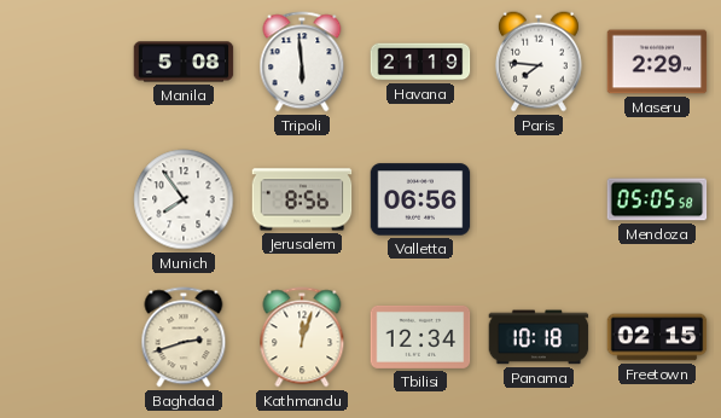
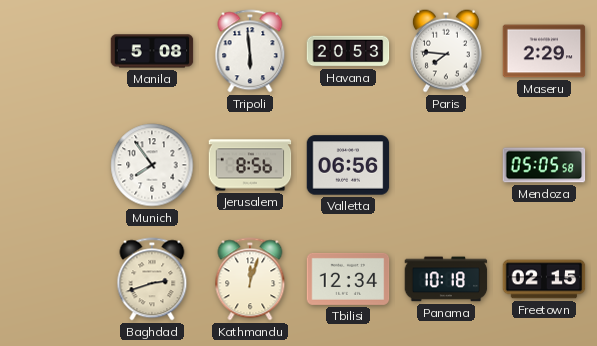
Havana: 21:19 -> 20:53 (348, 51)
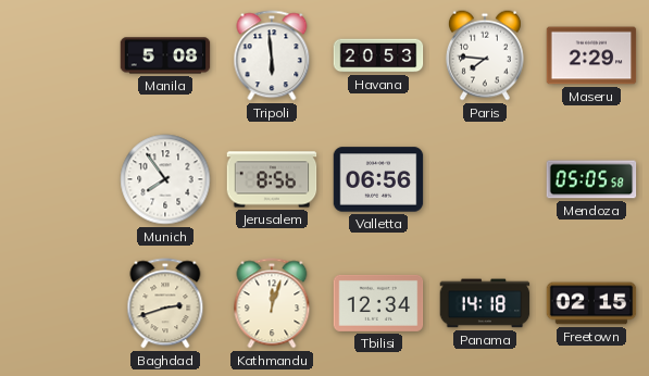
Panama: 10:18 -> 14:18 (485, 303)
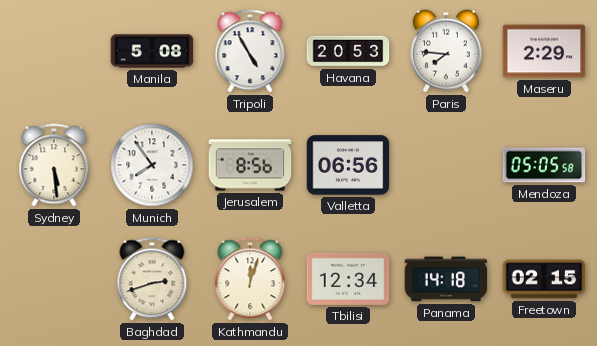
Tripoli: 5:59 -> 4:55 (250, 51)
Sydney: none -> 5:29 (54, 165)
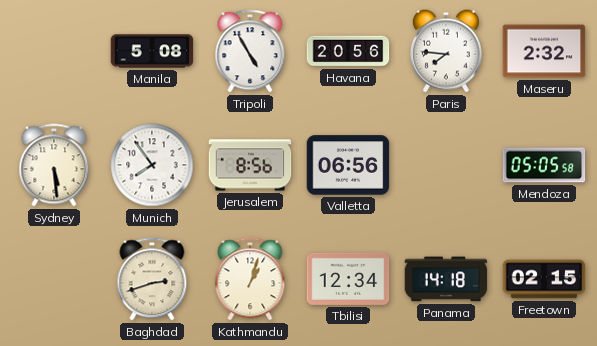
Havana: 20:53 -> 20:56 (348, 51)
Maseru: 2:29 -> 2:32 (544, 51)
Kathmandu: 12:03 -> 1:03 (250, 279)
